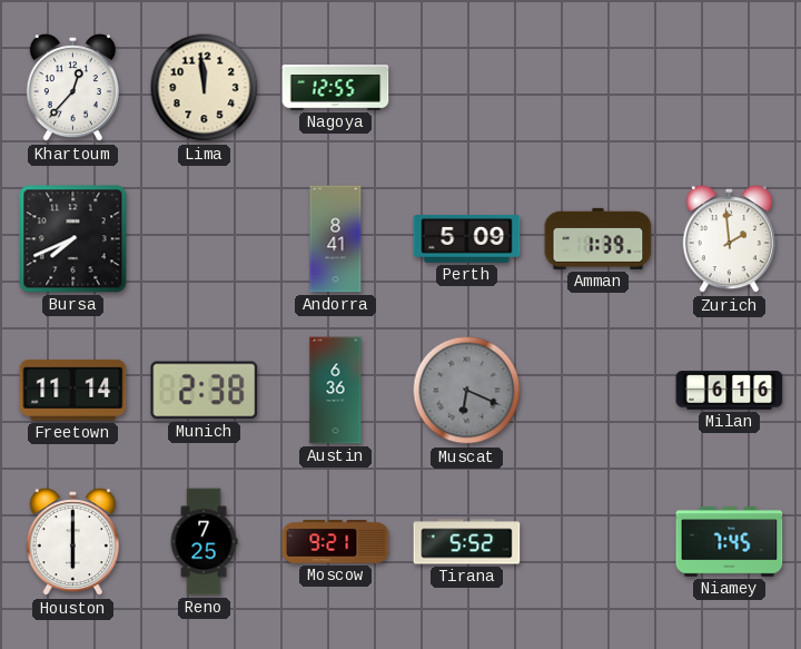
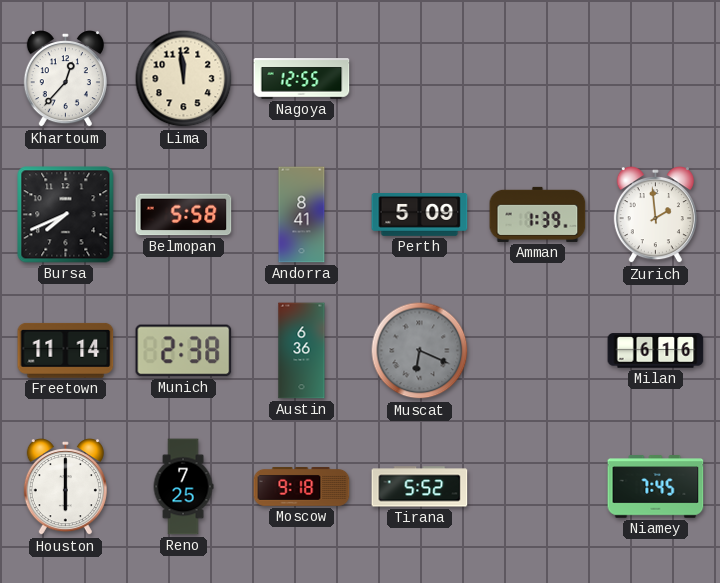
Belmopan: none -> 5:58 (184, 215)
Moscow: 9:21 -> 9:18 (302, 487)
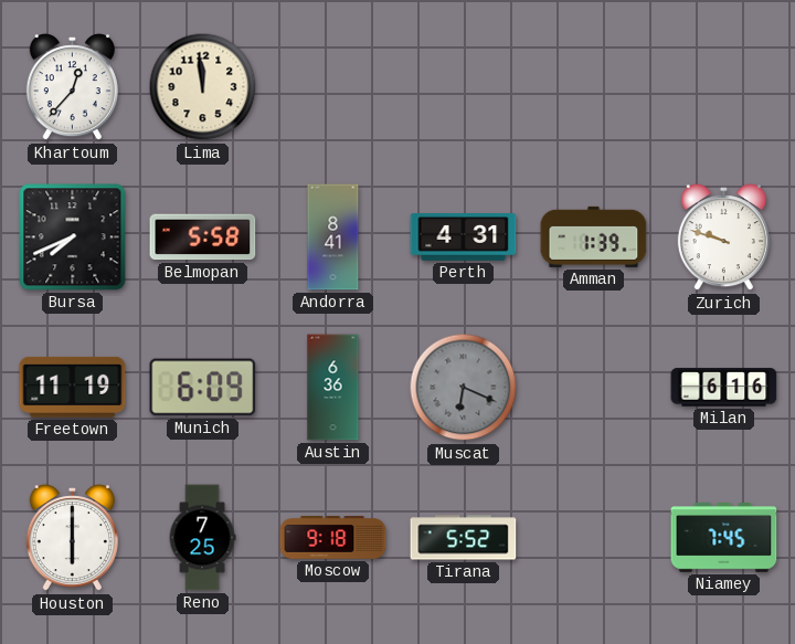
Nagoya: 12:55 -> none (302, 79)
Perth: 5:09 -> 4:31 (464, 237)
Zurich: 1:59 -> 9:48 (723, 237)
Freetown: 11:14 -> 11:19 (73, 387)
Munich: 2:38 -> 6:09 (203, 388)
